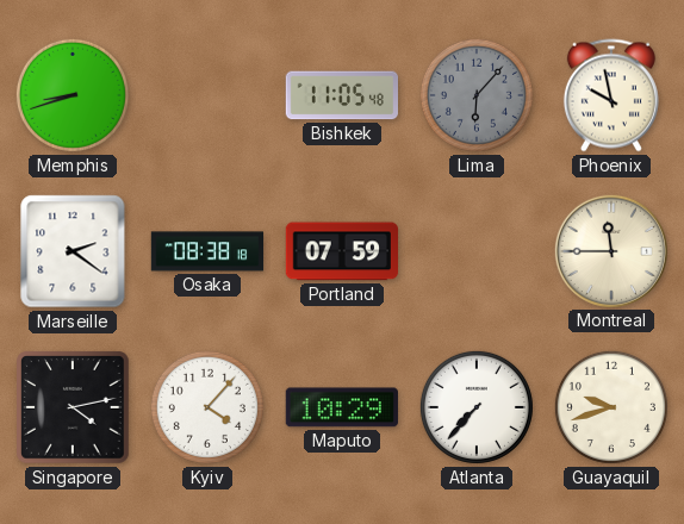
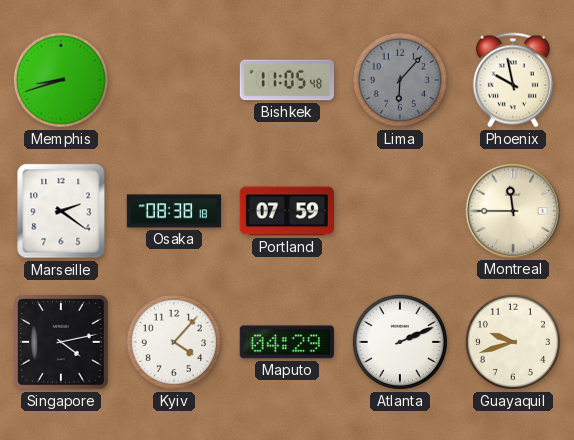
Maputo: 10:29 -> 04:29 (287, 342)
Atlanta: 7:37 -> 2:11 (400, 342)
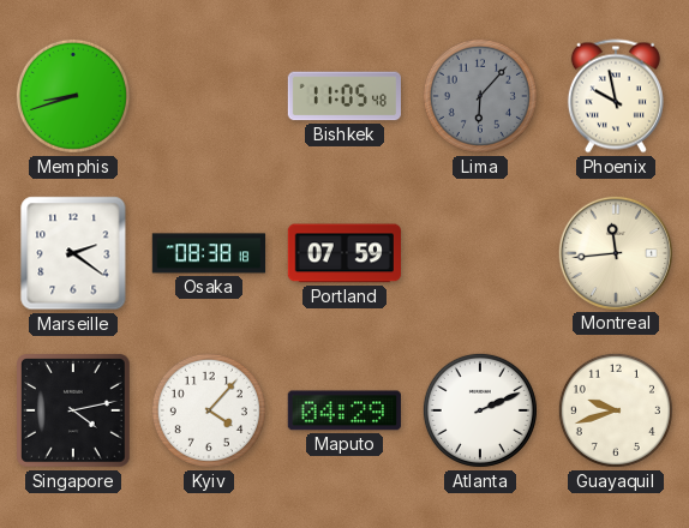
Montreal: 11:45 -> 11:44 (615, 252)
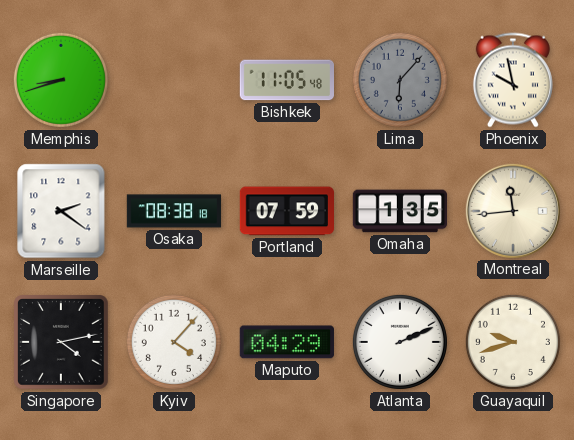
Omaha: none -> 1:35 (400, 211)
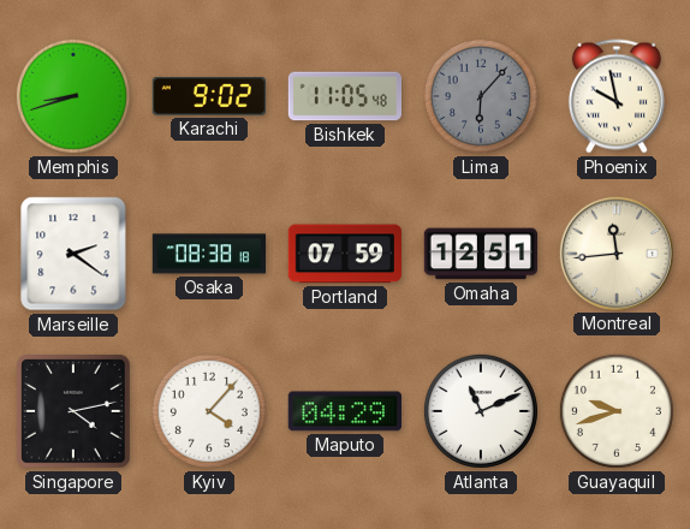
Karachi: none -> 9:02 (208, 96)
Omaha: 1:35 -> 12:51 (481, 254)
Atlanta: 2:11 -> 11:11 (481, 411)
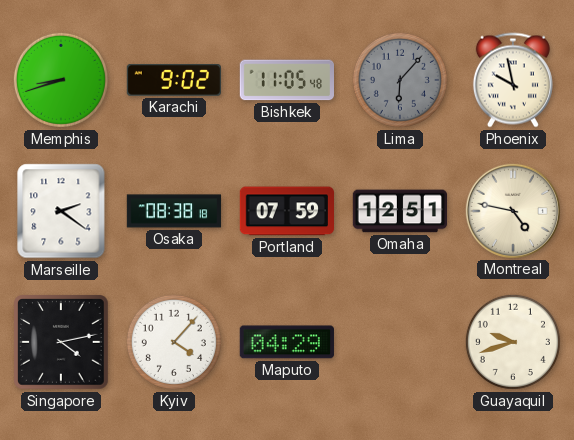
Montreal: 11:44 -> 4:47 (512, 210)
Atlanta: 11:11 -> none (481, 411)
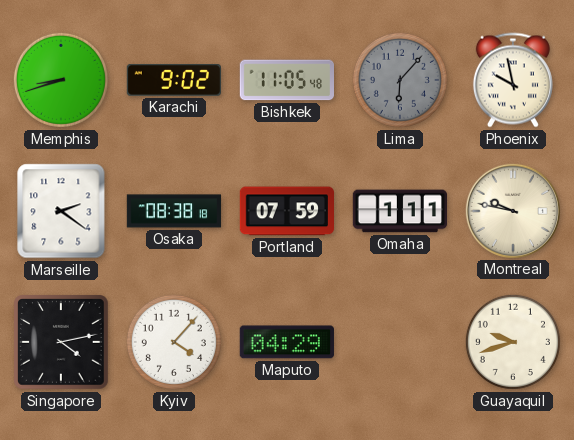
Omaha: 12:51 -> 1:11 (400, 211)
Montreal: 4:47 -> 9:47 (512, 210)
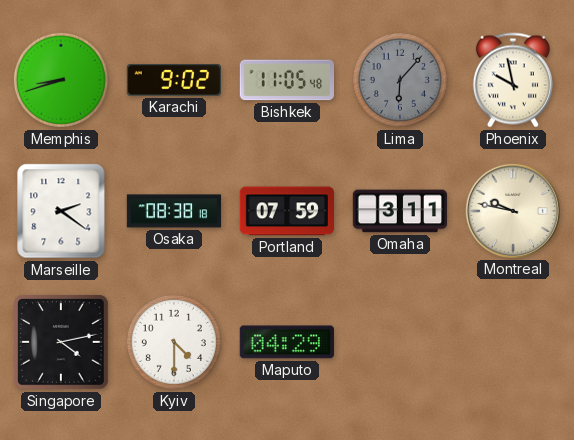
Omaha: 1:11 -> 3:11 (400, 211)
Kyiv: 4:07 -> 4:30 (174, 342)
Guayaquil: 9:42 -> none (513, 342)
